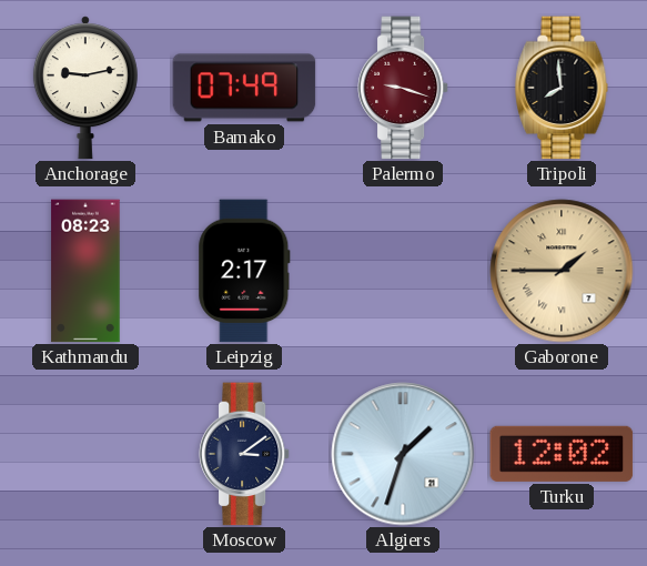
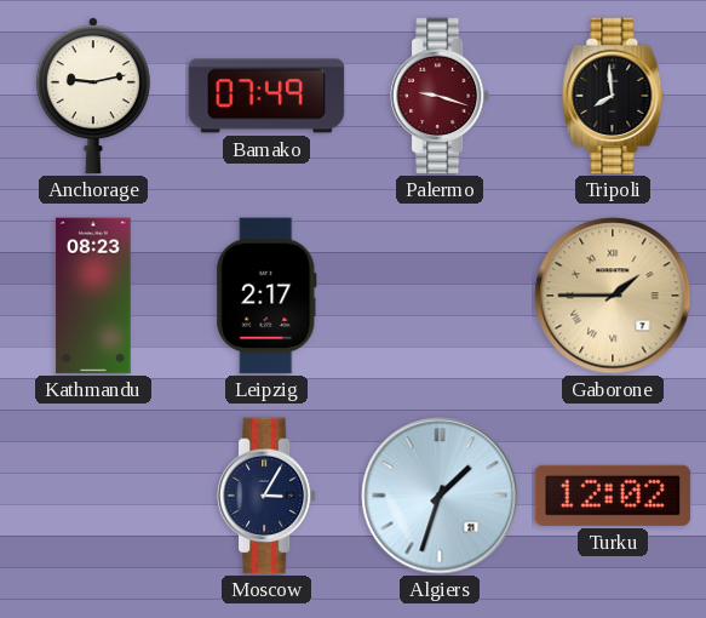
Moscow: 3:09 -> 3:05 (266, 496)
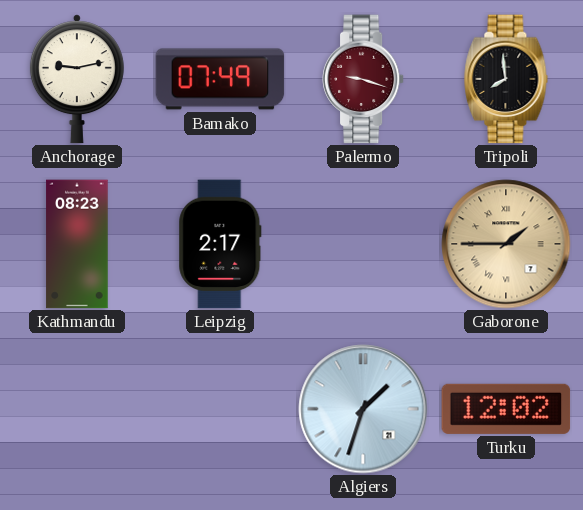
Moscow: 3:05 -> none (266, 496)
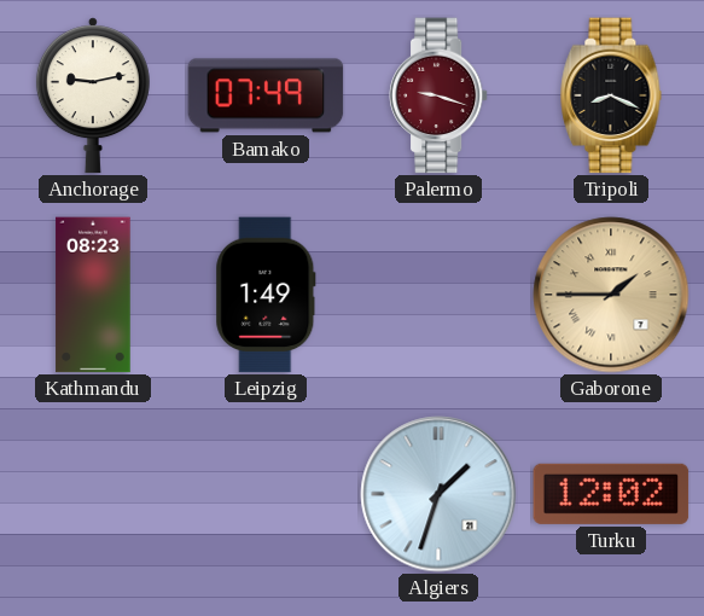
Tripoli: 7:59 -> 8:19 (611, 95)
Leipzig: 2:17 -> 1:49 (266, 295)
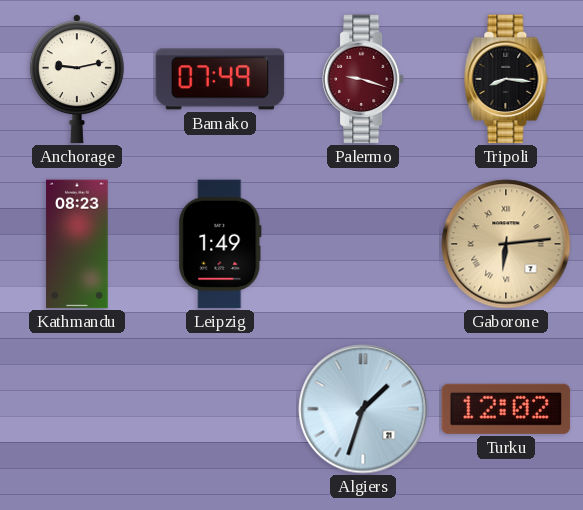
Tripoli: 8:19 -> 8:16 (506, 79)
Gaborone: 1:45 -> 6:14 (506, 244)
